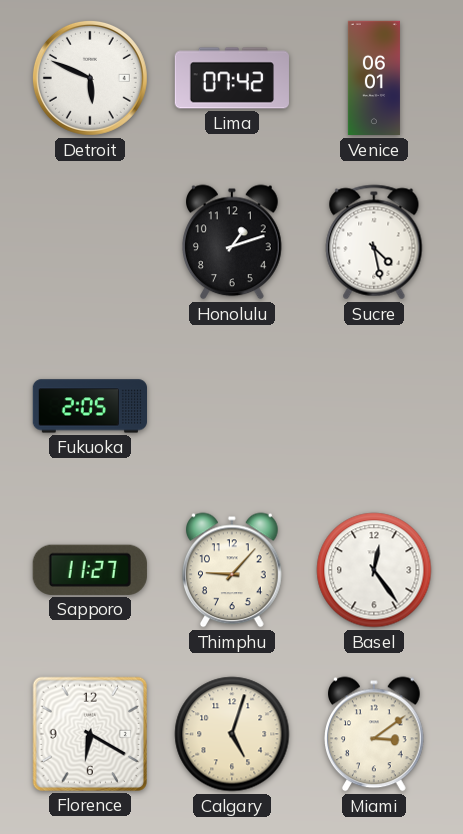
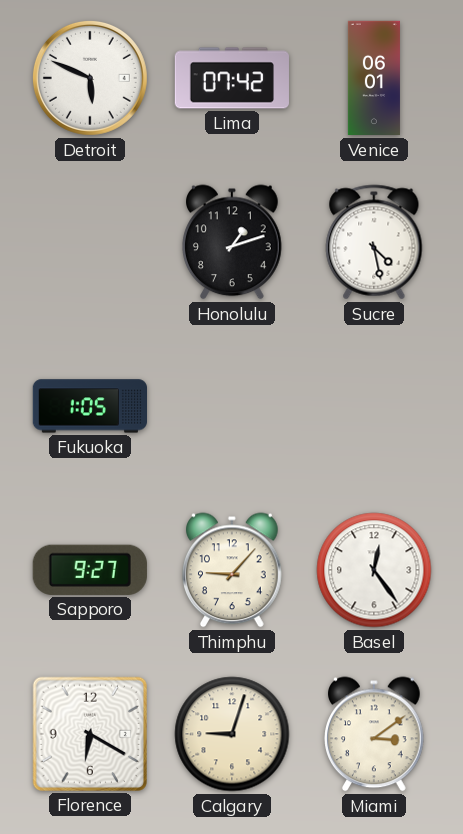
Fukuoka: 2:05 -> 1:05 (89, 406)
Sapporo: 11:27 -> 9:27 (90, 570)
Calgary: 5:03 -> 9:03 (232, 734)
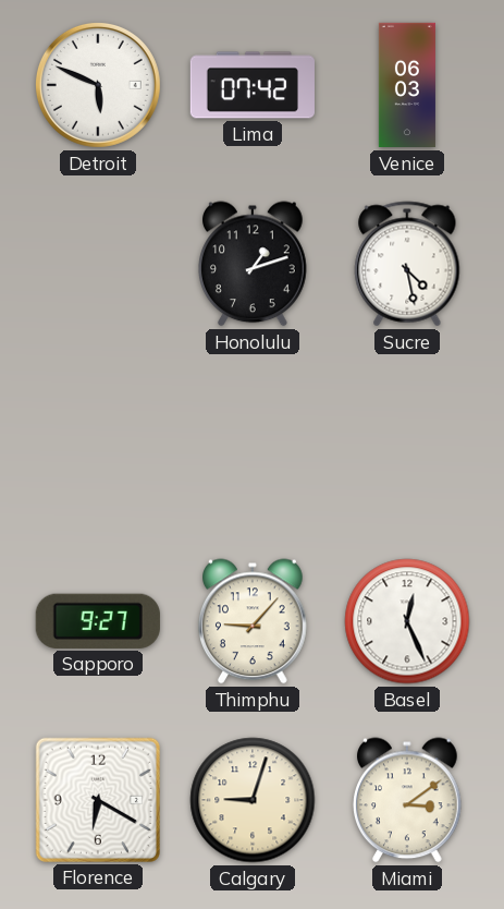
Venice: 06:01 -> 06:03 (407, 85)
Fukuoka: 1:05 -> none (89, 406)
Basel: 12:24 -> 12:26 (407, 621)
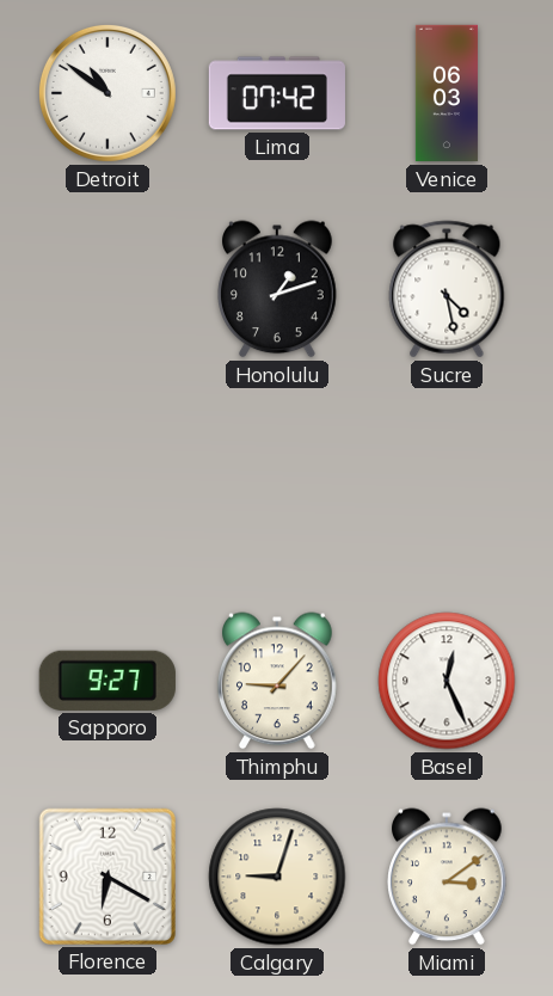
Detroit: 5:49 -> 10:51 (107, 93)
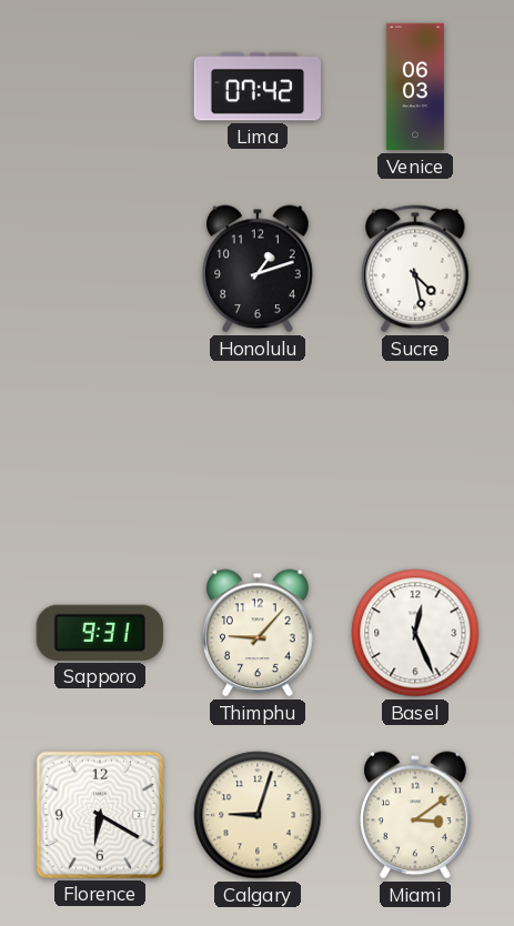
Detroit: 10:51 -> none (107, 93)
Sapporo: 9:27 -> 9:31 (100, 633)
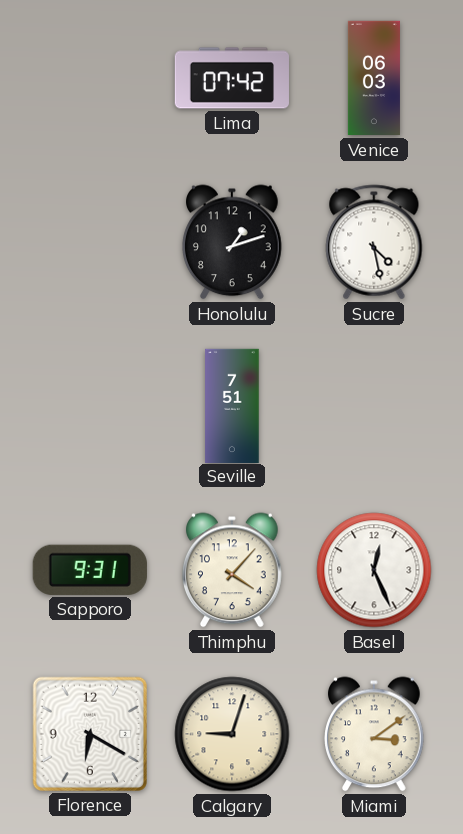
Seville: none -> 7:51 (232, 405)
Thimphu: 9:07 -> 4:07 (233, 570)
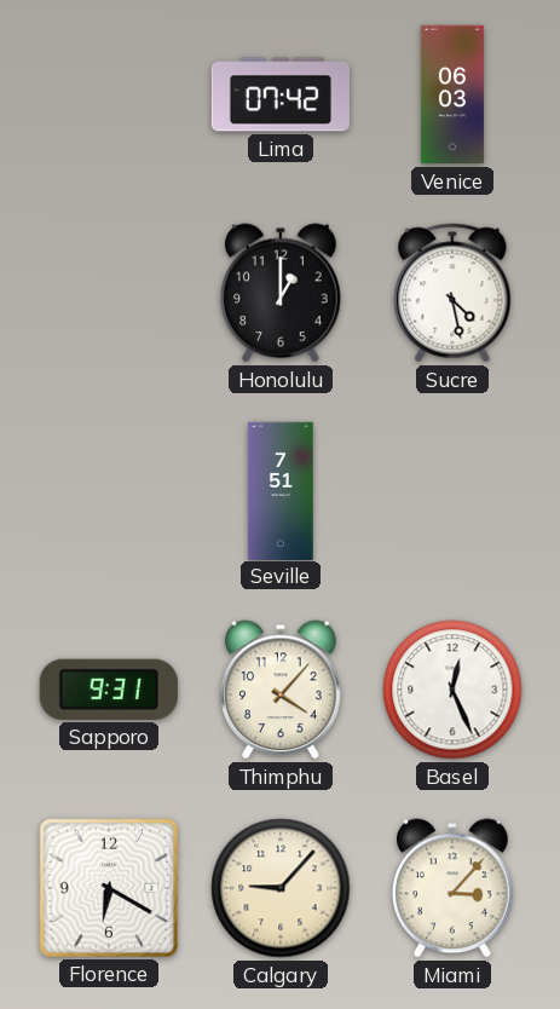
Honolulu: 1:12 -> 1:00 (282, 293)
Calgary: 9:03 -> 9:07 (281, 888)
Miami: 3:09 -> 3:07 (454, 888)
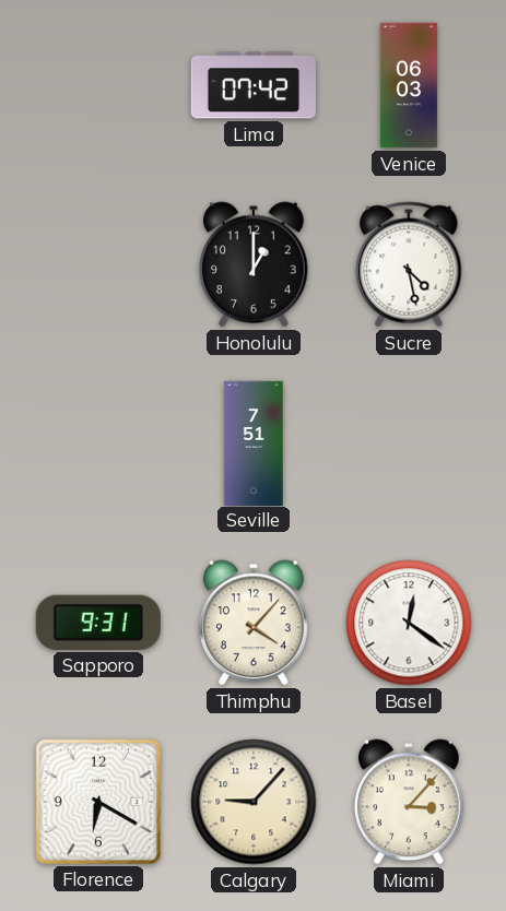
Basel: 12:26 -> 12:21 (409, 623)
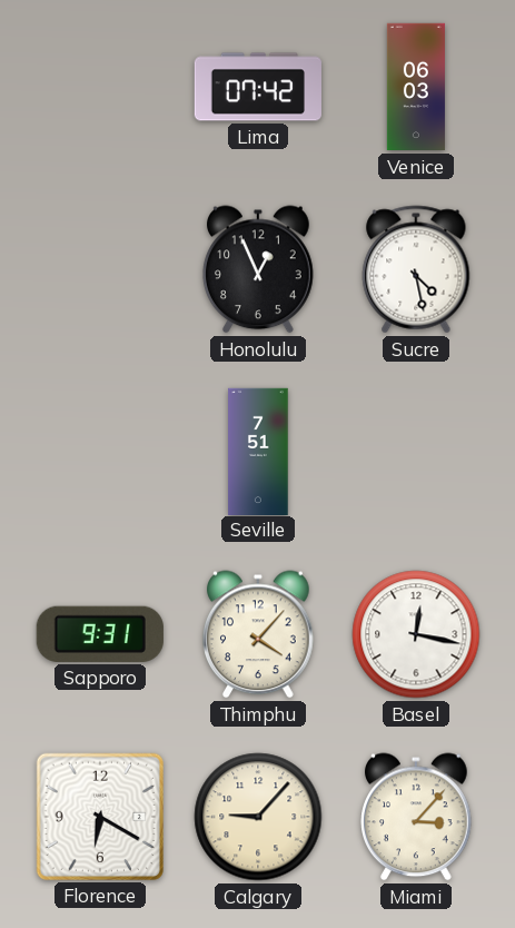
Honolulu: 1:00 -> 12:56 (259, 269)
Basel: 12:21 -> 12:17 (416, 634)
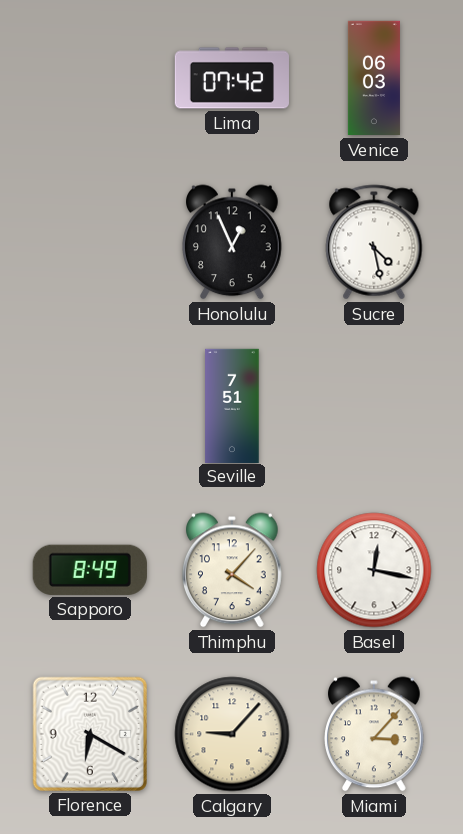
Sapporo: 9:31 -> 8:49 (90, 570)
